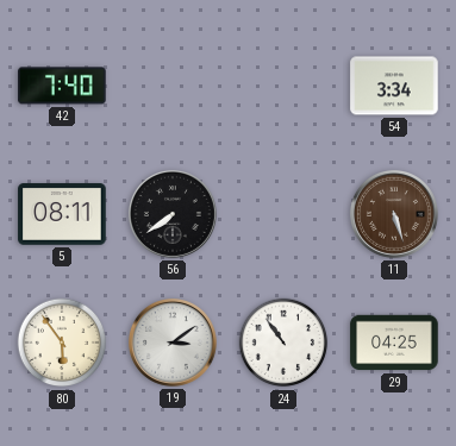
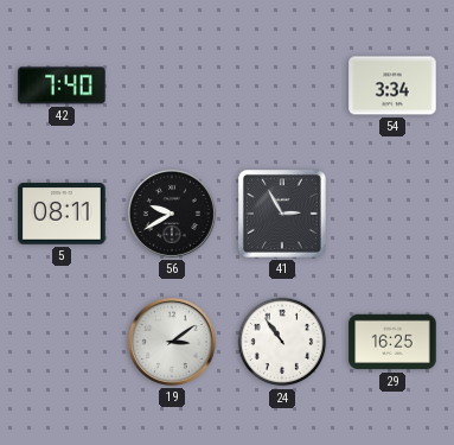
56: 7:39 -> 9:40 (172, 214)
41: none -> 2:55 (283, 215)
11: 5:27 -> none (394, 214)
80: 5:54 -> none (62, 343)
29: 04:25 -> 16:25 (392, 342)
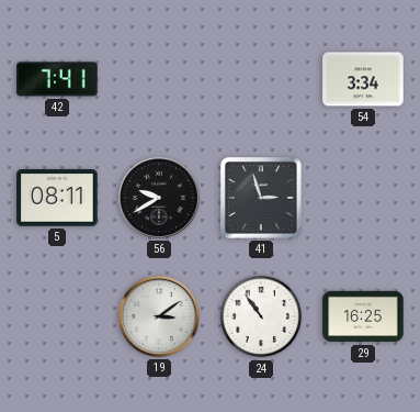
42: 7:40 -> 7:41 (57, 79)
41: 2:55 -> 2:57 (262, 199)
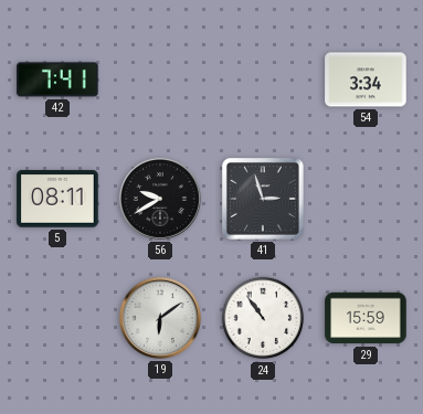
19: 3:09 -> 6:09 (160, 318)
29: 16:25 -> 15:59 (366, 318)
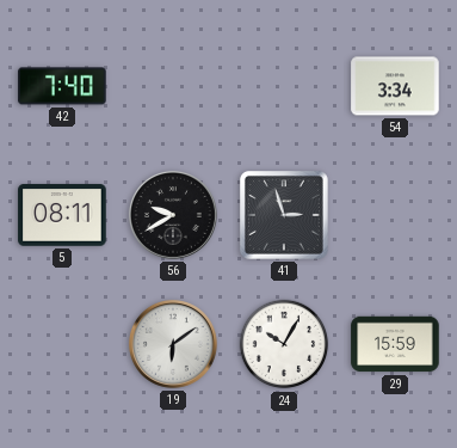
42: 7:41 -> 7:40 (62, 86)
24: 10:54 -> 10:05 (284, 344)
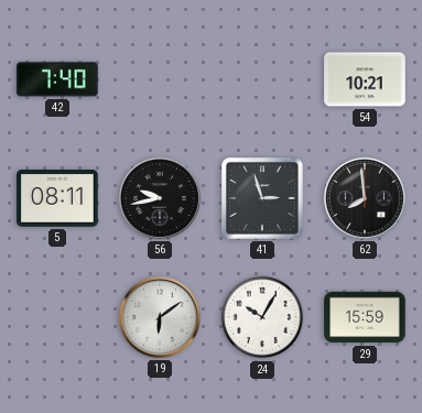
54: 3:34 -> 10:21 (365, 79)
56: 9:40 -> 9:43 (160, 198)
62: none -> 7:59 (365, 198)
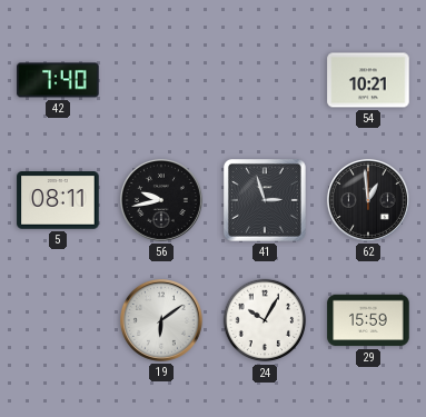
62: 7:59 -> 12:59 (368, 200)
